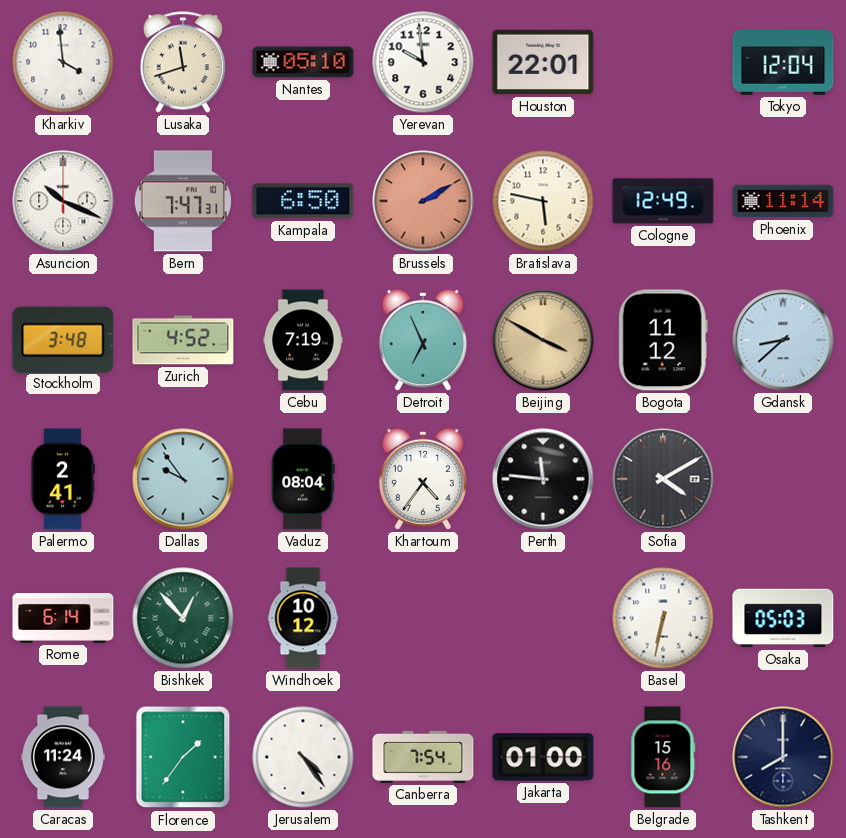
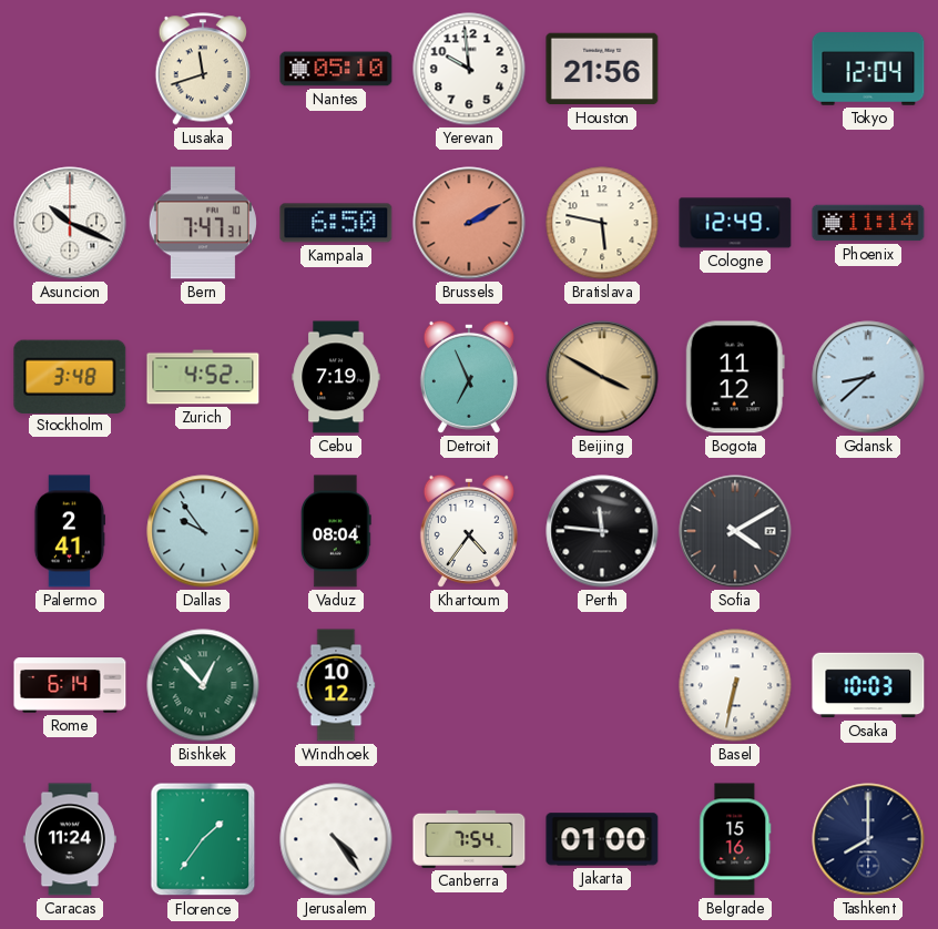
Kharkiv: 3:59 -> none (63, 62)
Houston: 22:01 -> 21:56 (602, 69)
Osaka: 05:03 -> 10:03 (868, 685)
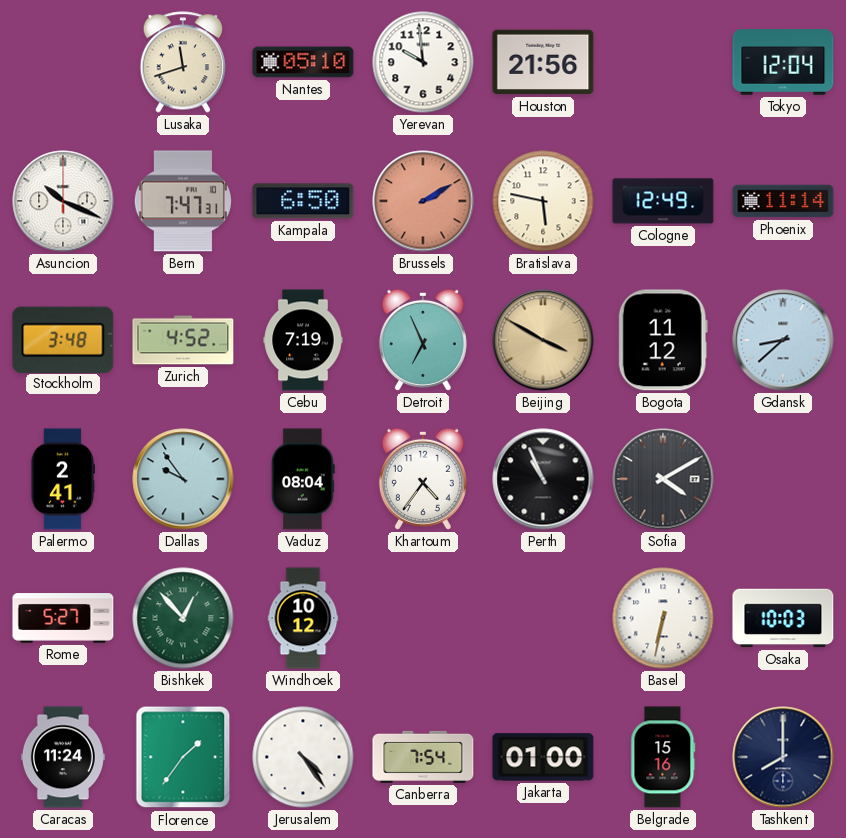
Perth: 11:46 -> 10:56 (543, 479)
Rome: 6:14 -> 5:27 (63, 618)
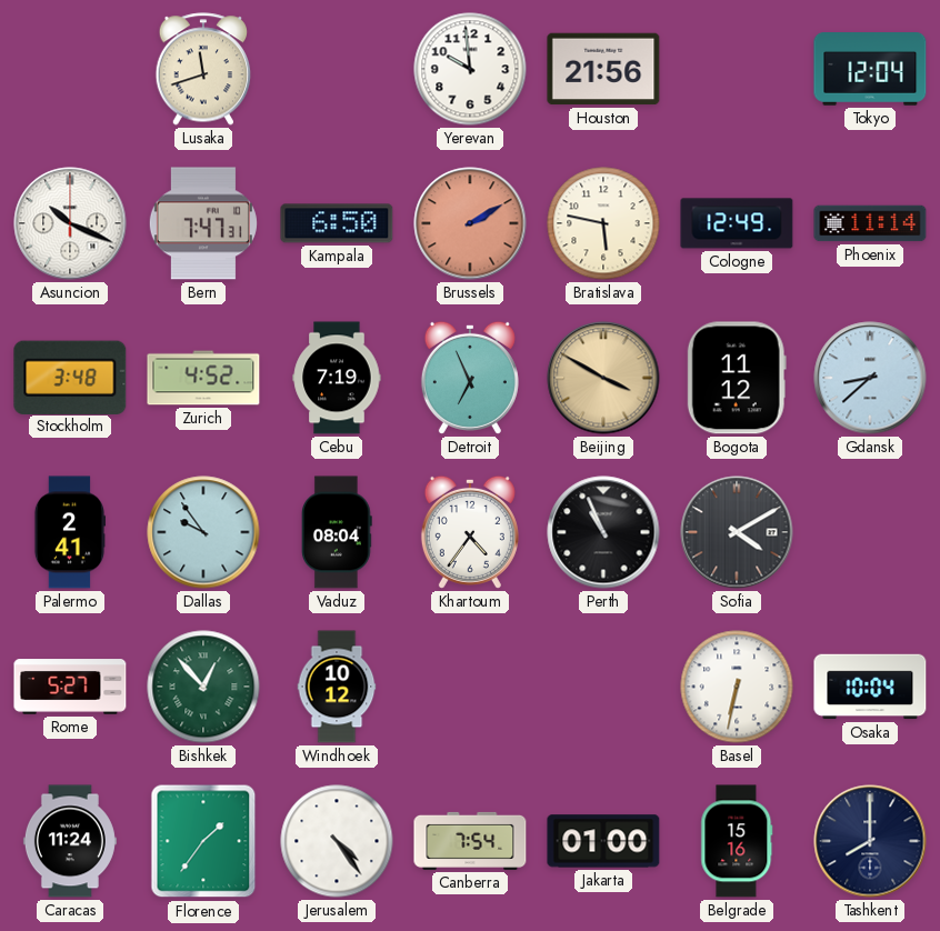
Nantes: 05:10 -> none (303, 62)
Osaka: 10:03 -> 10:04 (870, 687)
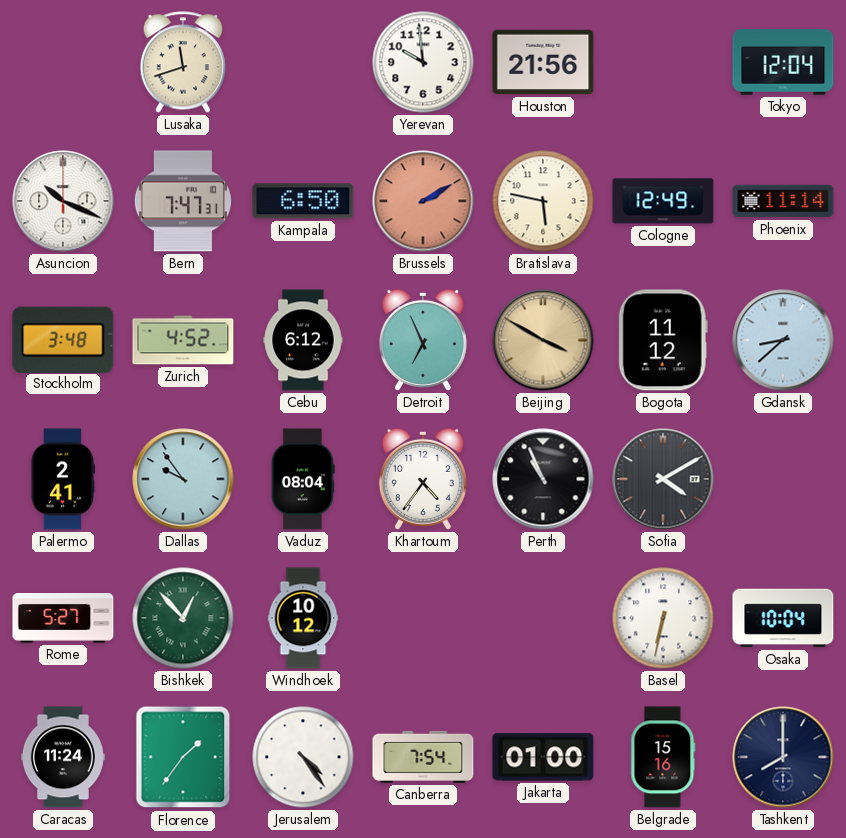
Cebu: 7:19 -> 6:12 (303, 340)
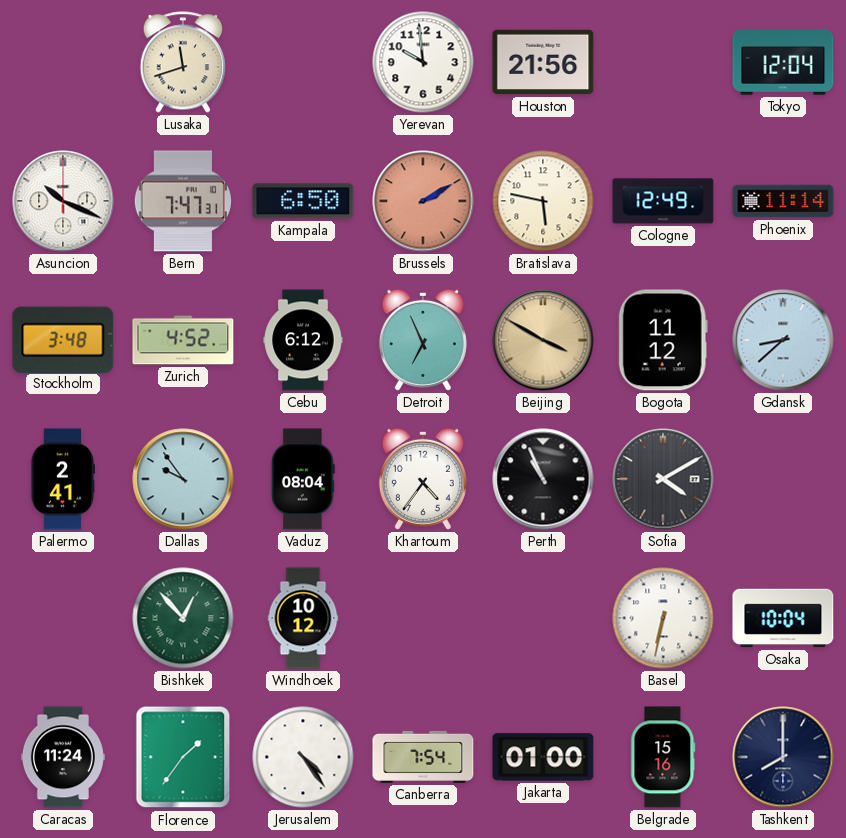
Rome: 5:27 -> none (63, 618)
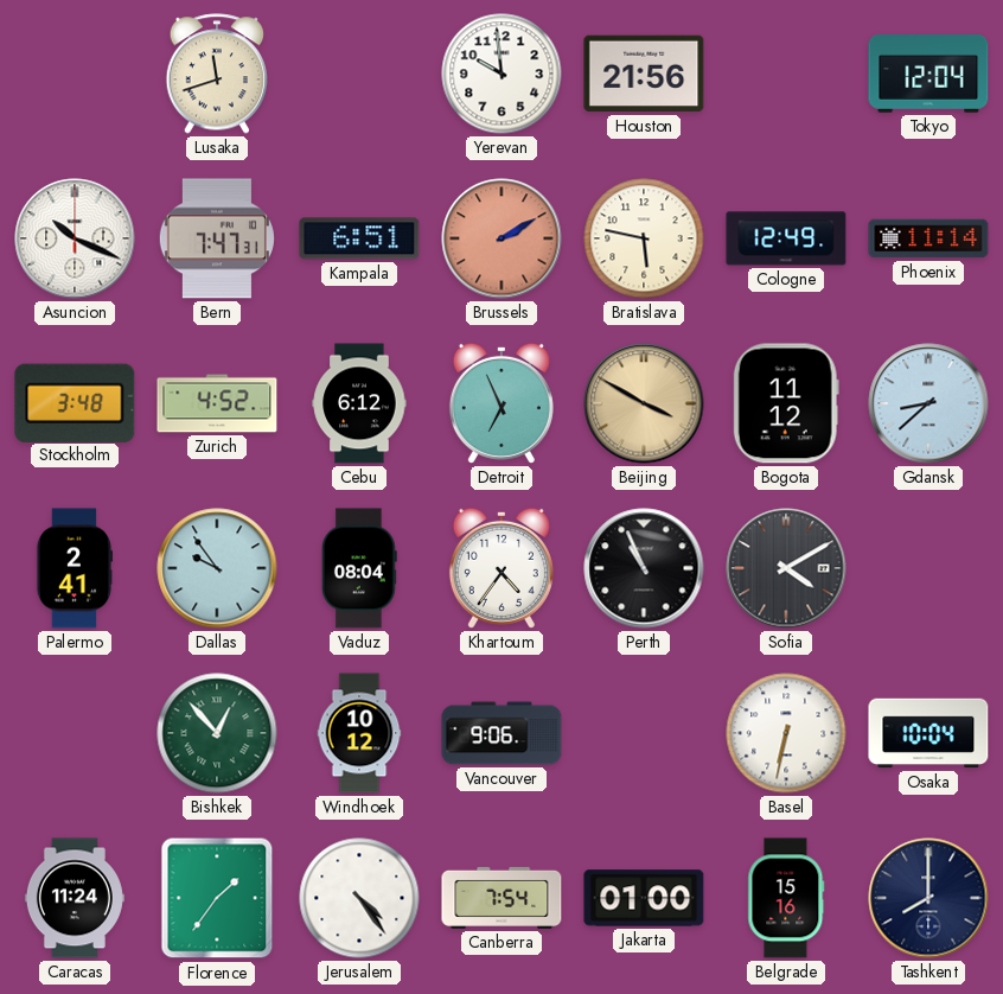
Kampala: 6:50 -> 6:51 (359, 238)
Vancouver: none -> 9:06 (502, 733)
